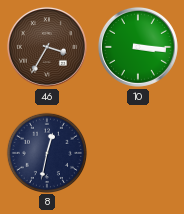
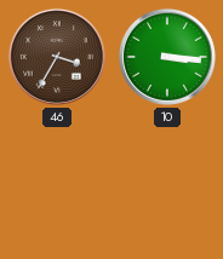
8: 12:32 -> none (46, 152)
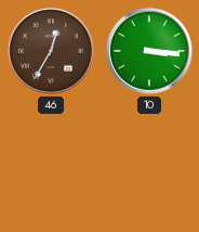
46: 3:35 -> 12:35 (51, 51)
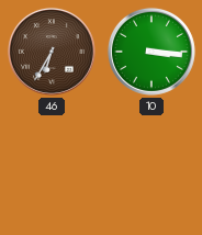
46: 12:35 -> 6:35 (52, 52)
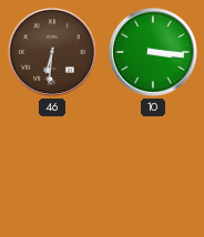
46: 6:35 -> 6:31 (52, 52)
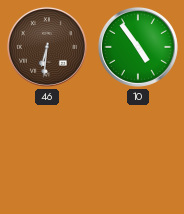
10: 3:16 -> 4:54 (138, 47)
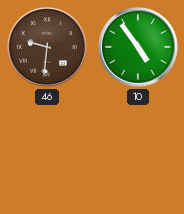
46: 6:31 -> 9:31 (47, 47)
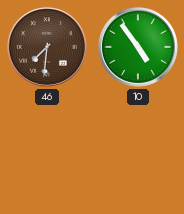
46: 9:31 -> 7:31 (47, 47)
